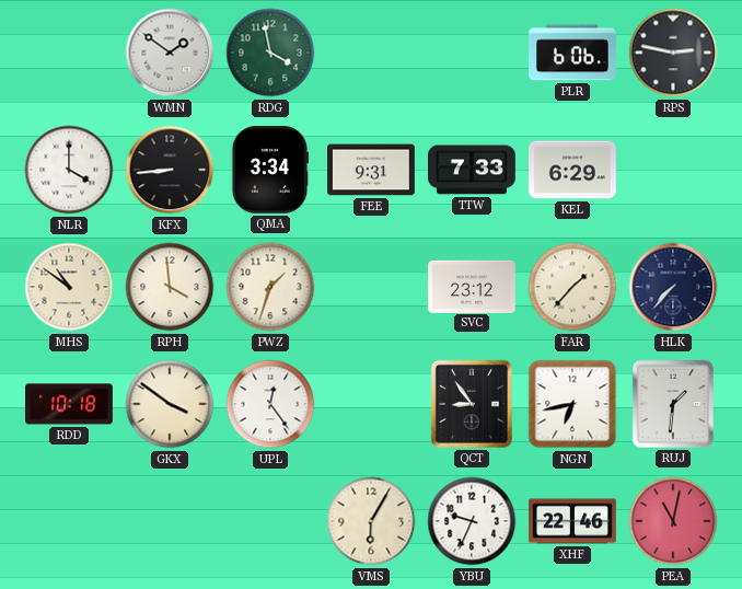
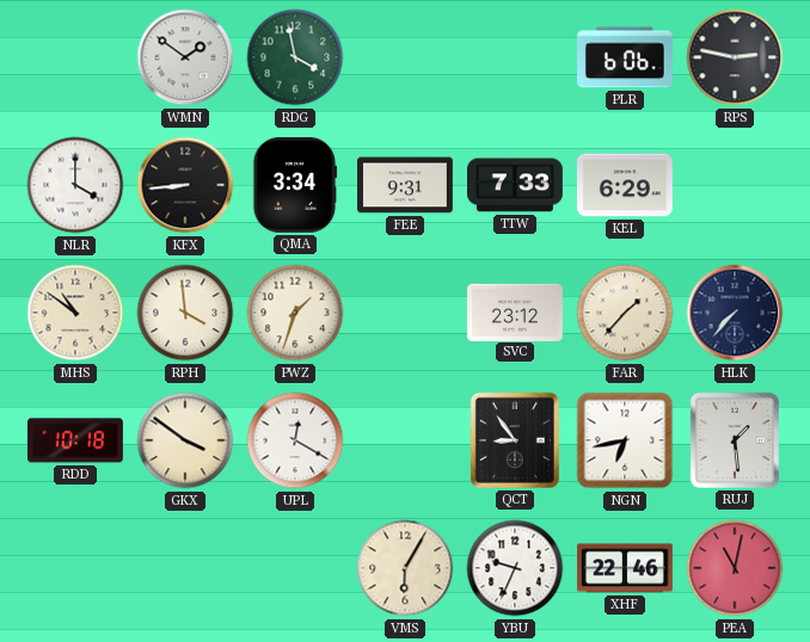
UPL: 12:24 -> 12:20 (295, 440)
RUJ: 1:31 -> 1:29 (735, 440)
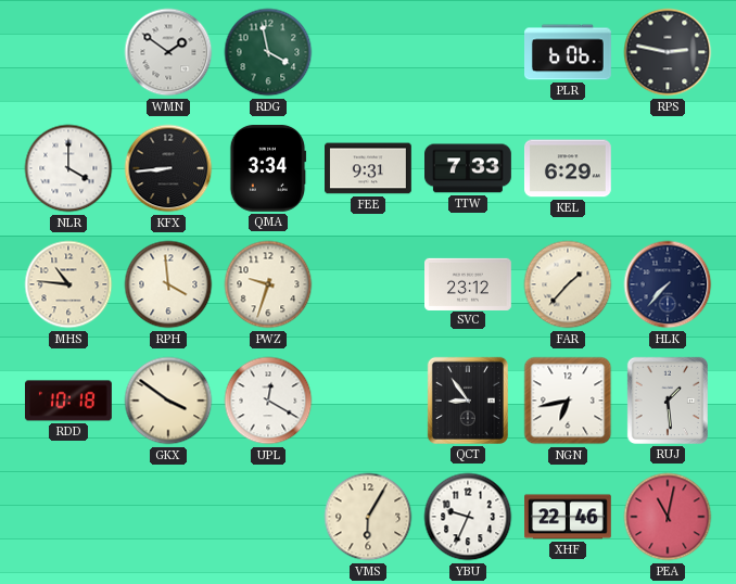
MHS: 10:51 -> 10:46 (68, 284)
PWZ: 1:33 -> 9:33 (268, 284)
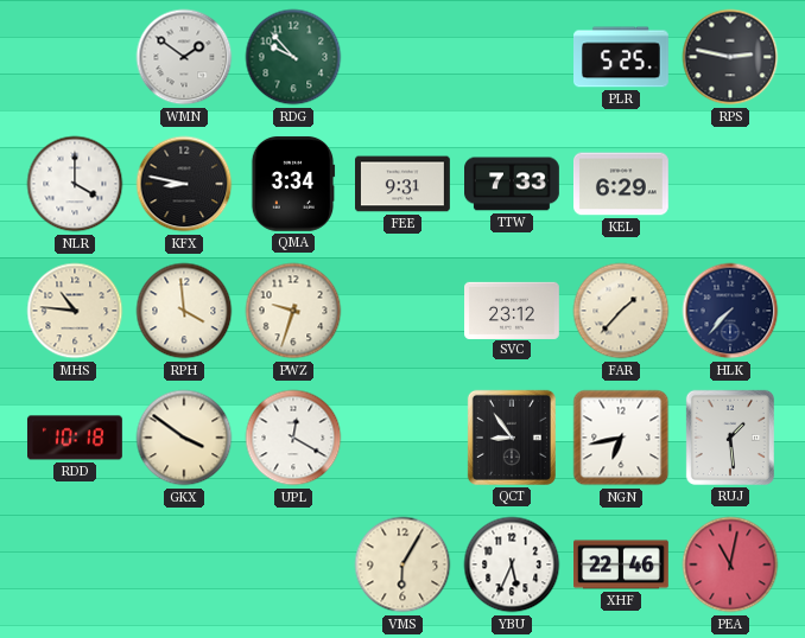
RDG: 3:58 -> 9:53 (293, 57)
PLR: 6:06 -> 5:25 (622, 57)
KFX: 8:44 -> 8:47 (184, 184)
YBU: 9:34 -> 5:34 (512, 564)
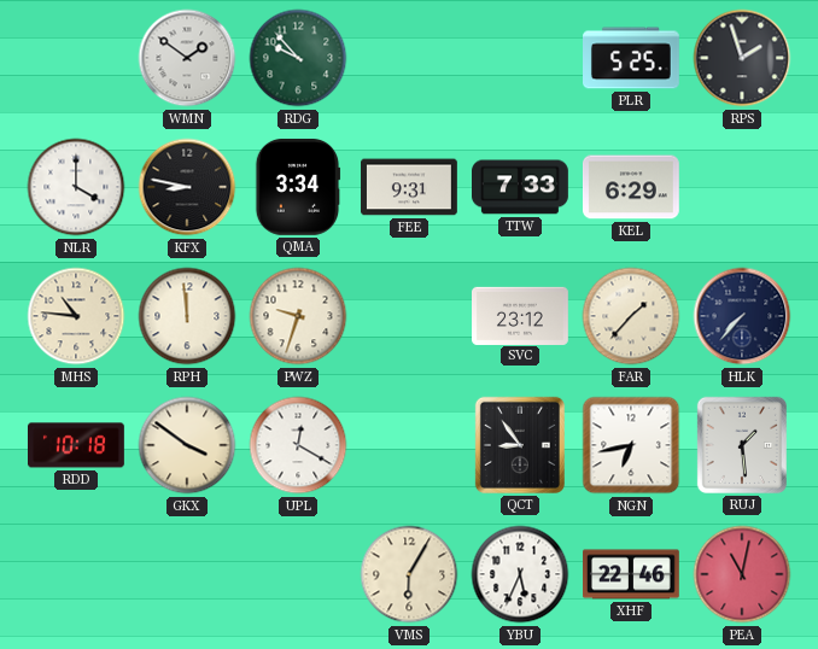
RPS: 2:47 -> 1:57 (742, 58)
RPH: 3:59 -> 11:59 (187, 316)
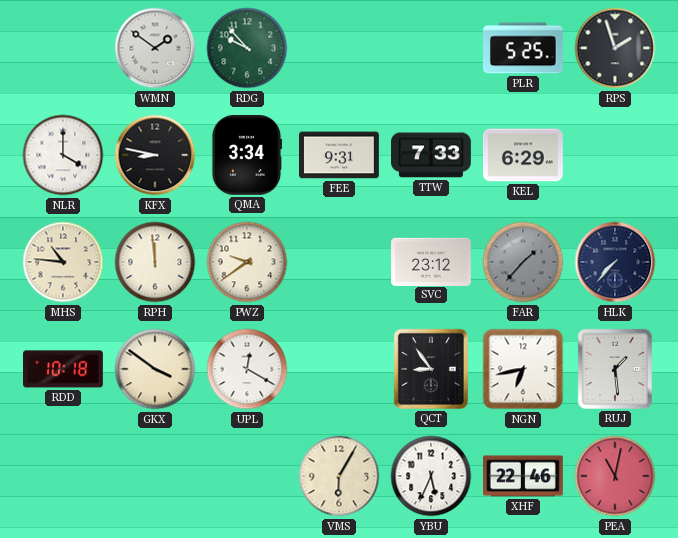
PWZ: 9:33 -> 9:39 (247, 262)
FAR dial: cream -> grey (523, 262)
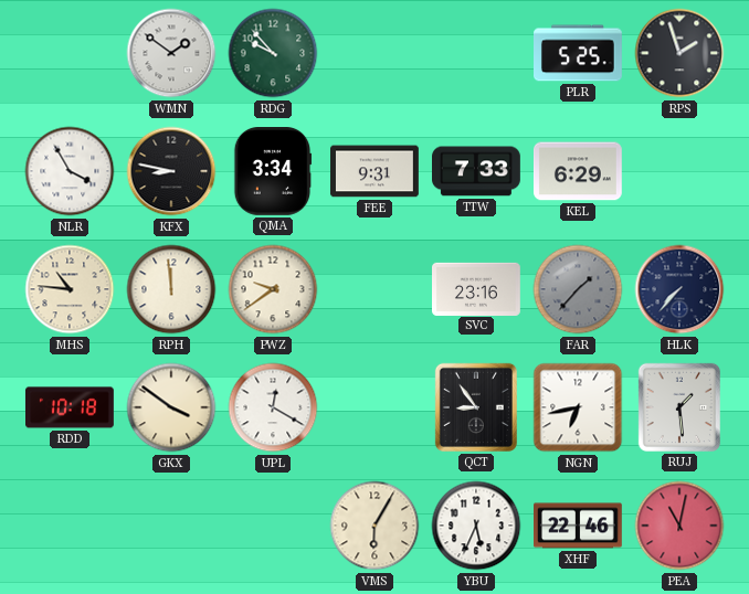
NLR: 4:00 -> 3:55 (70, 171)
SVC: 23:12 -> 23:16 (477, 288)
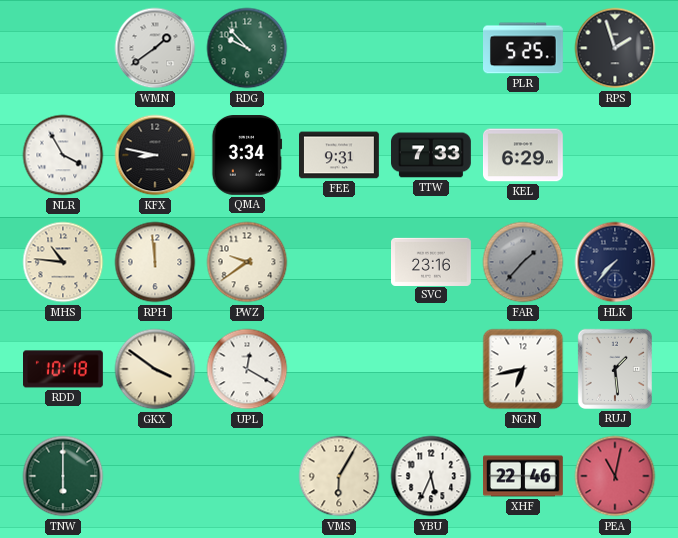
WMN: 1:51 -> 1:39 (155, 48)
QCT: 8:54 -> none (476, 407)
TNW: none -> 6:00 (63, 476)
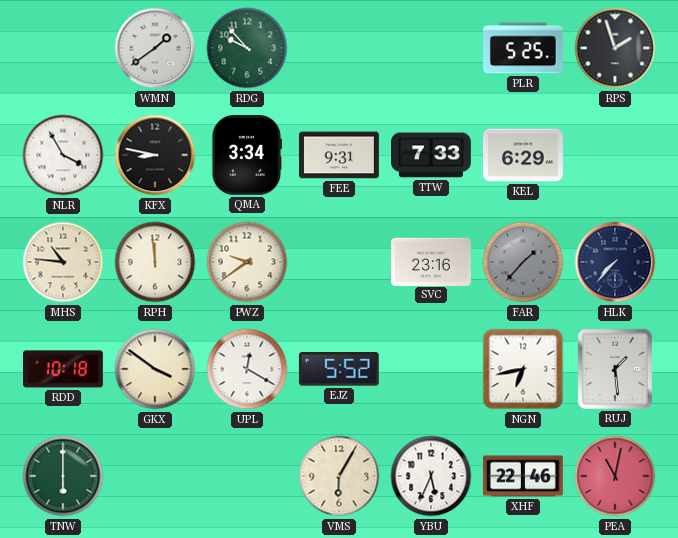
EJZ: none -> 5:52 (339, 370)
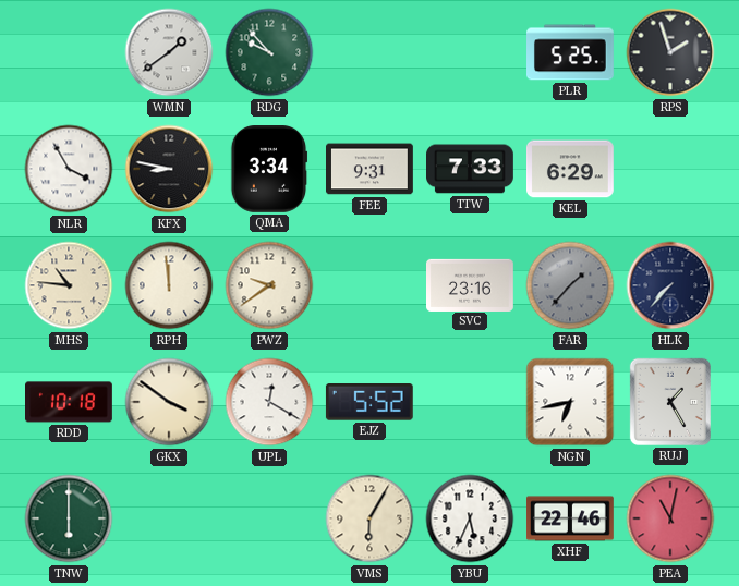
RUJ: 1:29 -> 1:25 (670, 402)
